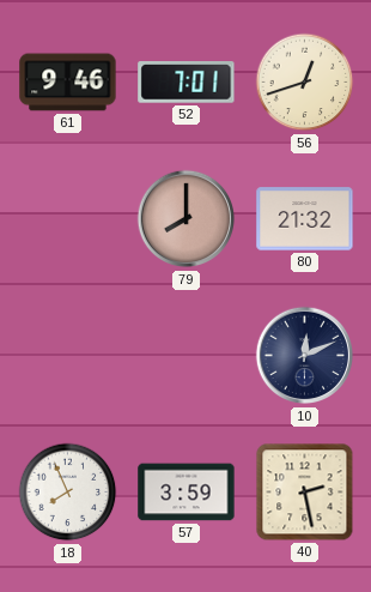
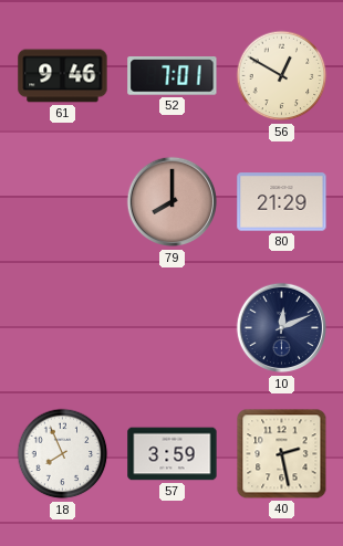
56: 12:42 -> 12:50 (282, 76)
80: 21:32 -> 21:29 (282, 202)
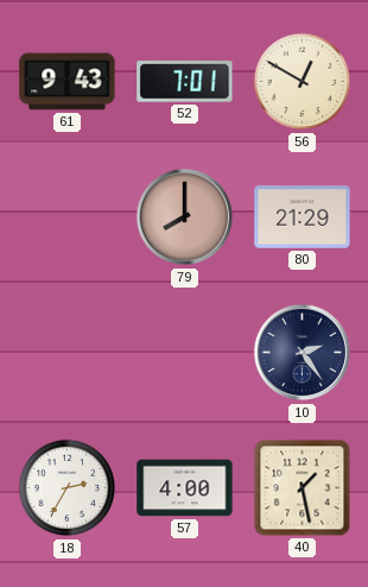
61: 9:46 -> 9:43 (68, 82)
10: 12:11 -> 2:24 (303, 353)
18: 7:56 -> 2:35 (68, 488)
57: 3:59 -> 4:00 (185, 488)
40: 2:28 -> 1:28 (303, 488)
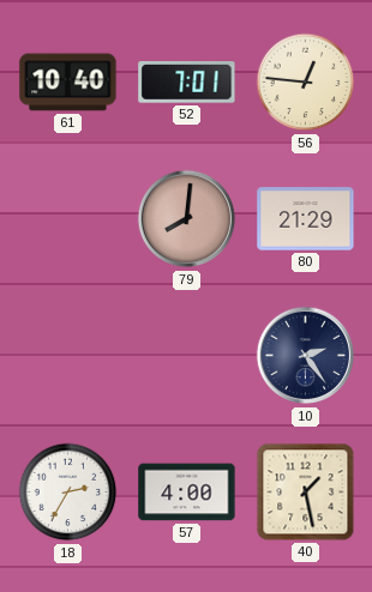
61: 9:43 -> 10:40 (68, 83)
56: 12:50 -> 12:46 (306, 83)
79: 8:00 -> 8:01 (187, 219)
